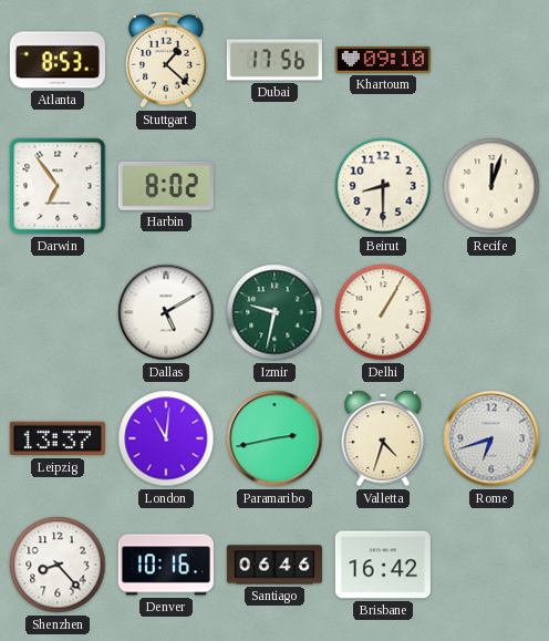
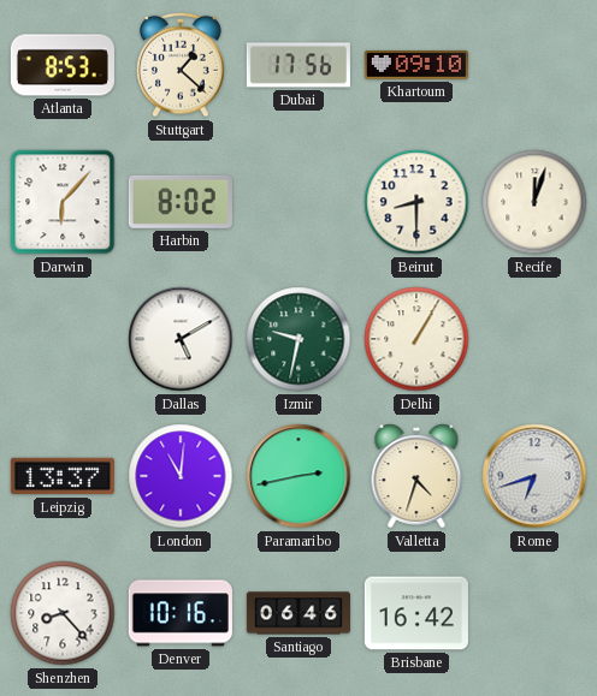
Darwin: 6:54 -> 6:07 (63, 202)
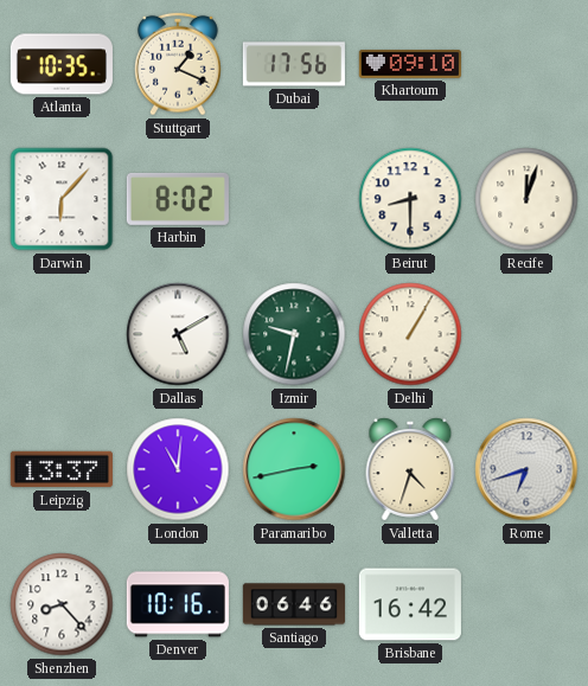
Atlanta: 8:53 -> 10:35 (62, 64)
Stuttgart: 1:22 -> 1:19 (179, 64)
